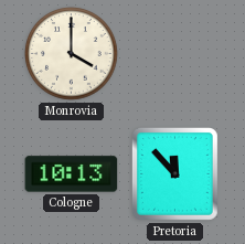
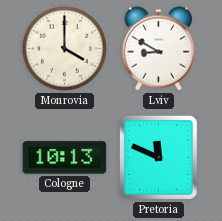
Lviv: none -> 8:50 (159, 49)
Pretoria: 11:53 -> 11:49 (158, 157)
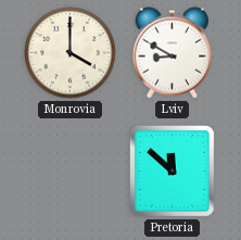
Cologne: 10:13 -> none (65, 158)
Pretoria: 11:49 -> 11:52 (172, 170)
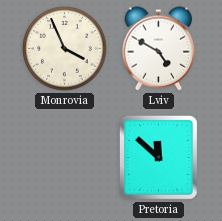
Monrovia: 4:00 -> 3:56 (65, 49)
Lviv: 8:50 -> 4:50 (159, 49)
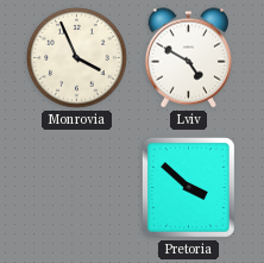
Pretoria: 11:52 -> 3:52 (188, 187)
